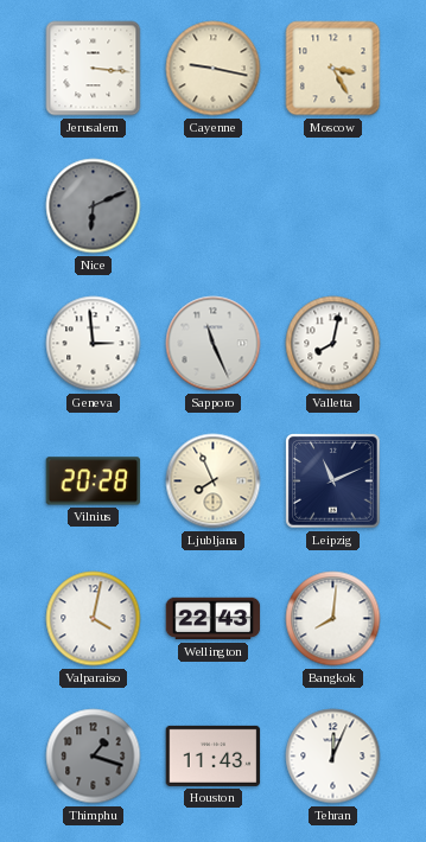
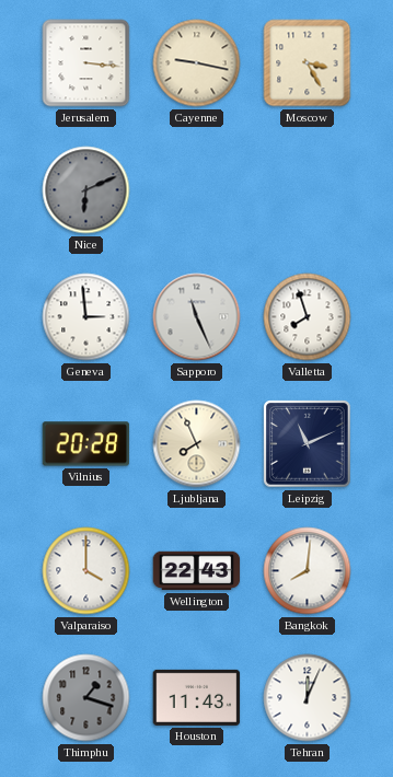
Valletta: 8:02 -> 7:57 (308, 317)
Valparaiso: 4:02 -> 4:00 (86, 571)
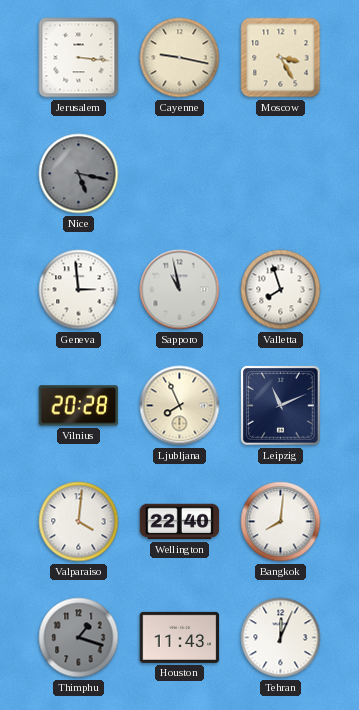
Nice: 6:11 -> 5:17 (79, 174)
Sapporo: 11:26 -> 10:58 (180, 290)
Valparaiso: 4:00 -> 4:01 (79, 522)
Wellington: 22:43 -> 22:40 (180, 522)
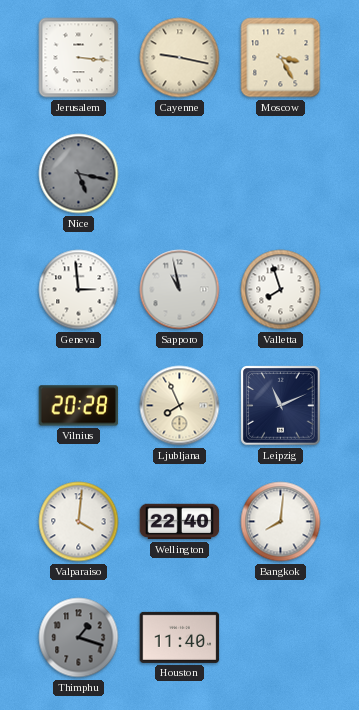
Houston: 11:43 -> 11:40 (180, 637)
Tehran: 12:04 -> none (281, 638)
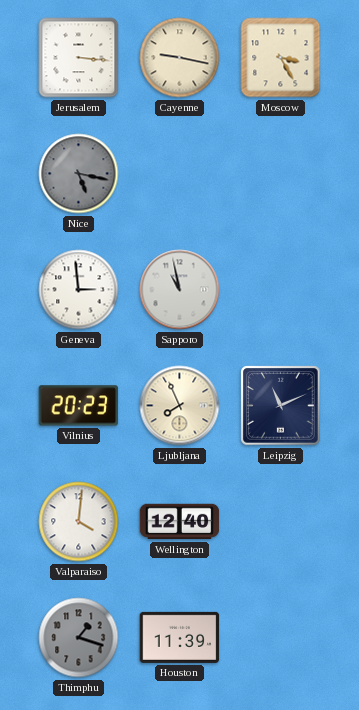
Valletta: 7:57 -> none (281, 290)
Vilnius: 20:28 -> 20:23 (79, 406)
Wellington: 22:40 -> 12:40 (180, 522)
Bangkok: 8:01 -> none (281, 522)
Houston: 11:40 -> 11:39 (180, 637)
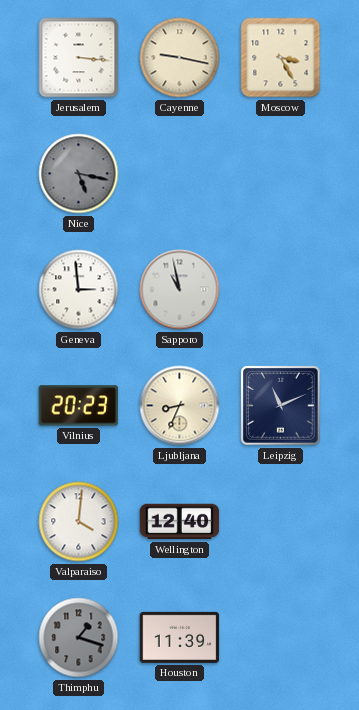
Ljubljana: 7:56 -> 8:34 (180, 406)
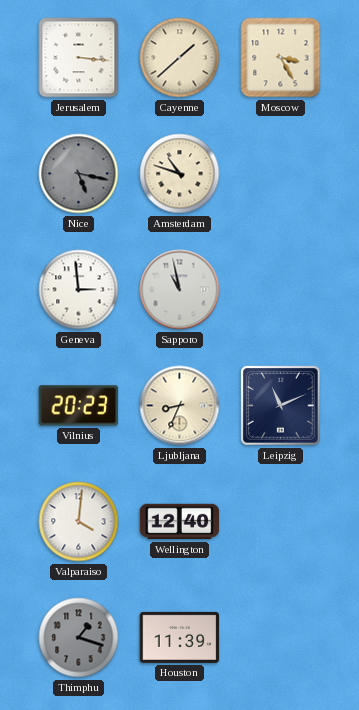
Cayenne: 9:17 -> 1:38 (180, 58)
Amsterdam: none -> 10:48 (180, 174)
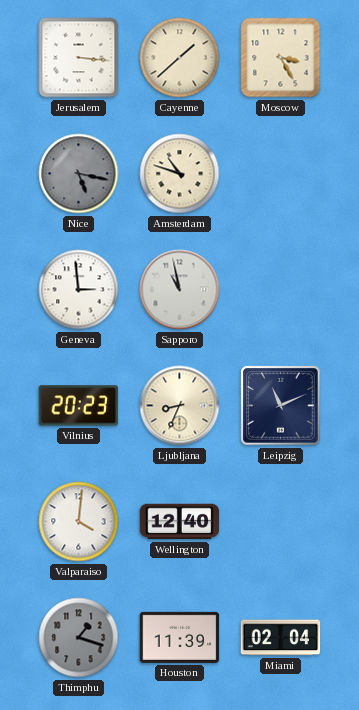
Miami: none -> 02:04 (281, 638)
